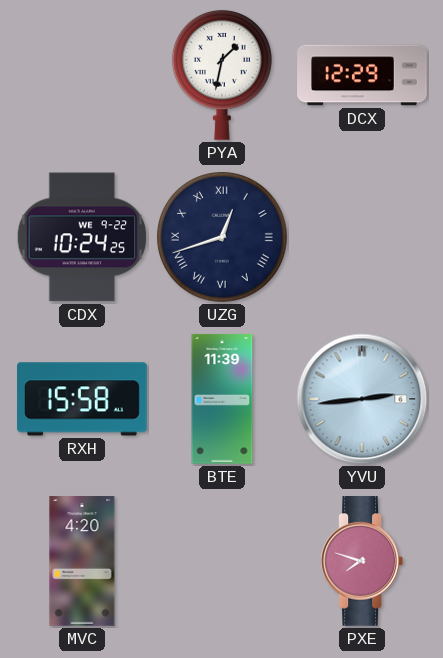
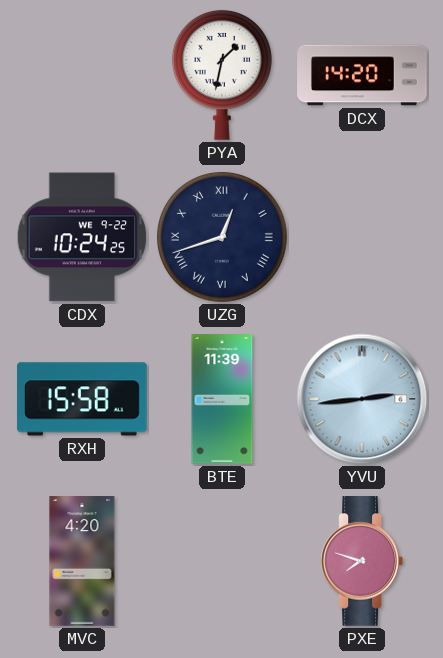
DCX: 12:29 -> 14:20 (362, 75)
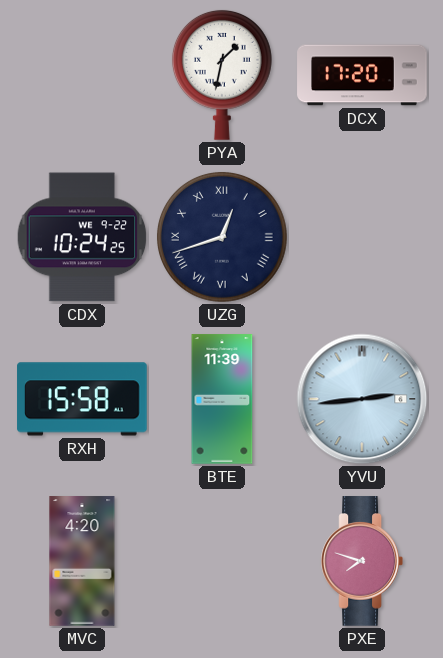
DCX: 14:20 -> 17:20 (362, 75)
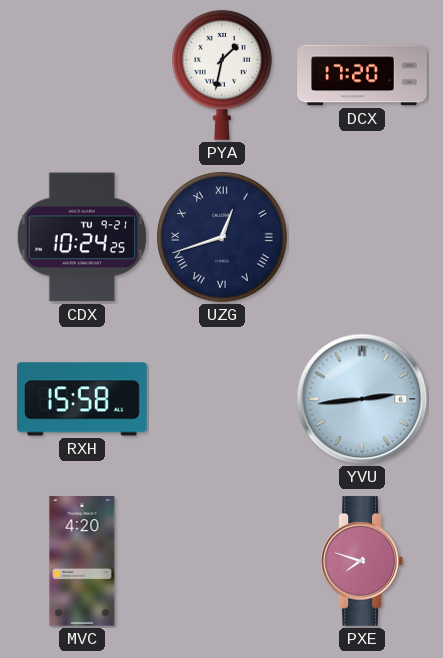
CDX date: WE 9-22 -> TU 9-21 (82, 237)
BTE: 11:39 -> none (222, 399)
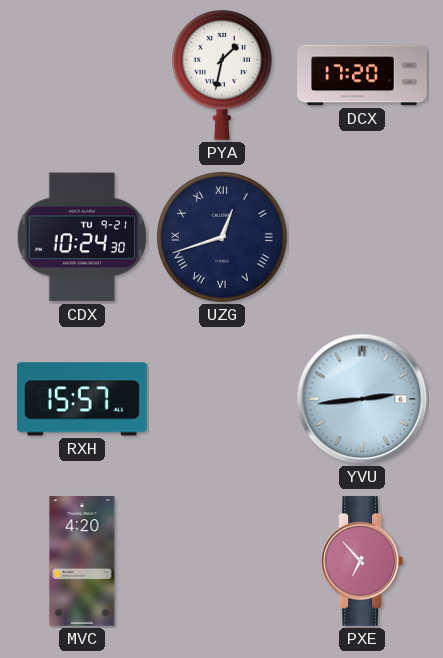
CDX: 10:24:25 -> 10:24:30 (82, 237)
RXH: 15:58 -> 15:57 (82, 399)
PXE: 7:48 -> 6:53 (361, 561)
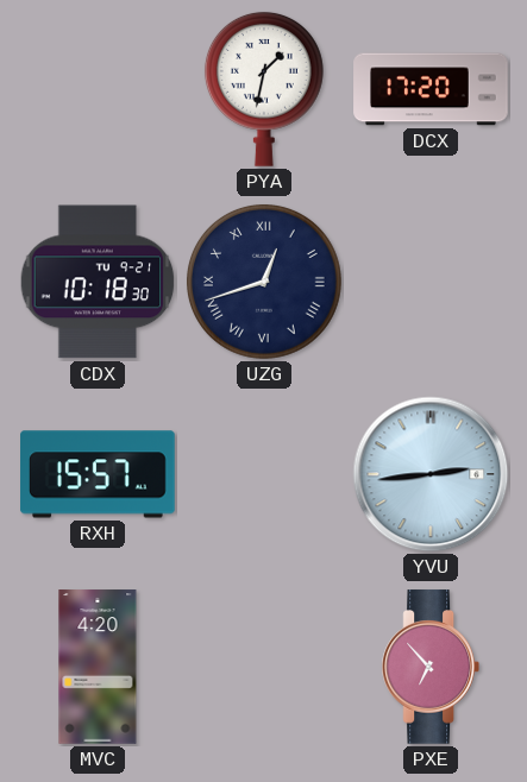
CDX: 10:24 -> 10:18 (98, 282)
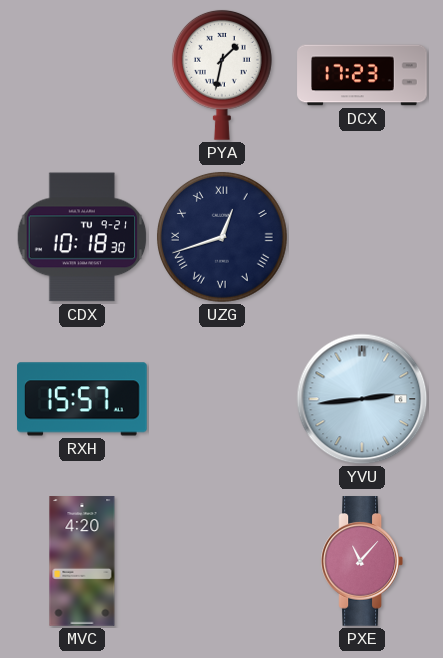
DCX: 17:20 -> 17:23 (362, 75)
PXE: 6:53 -> 11:07 (361, 561)
